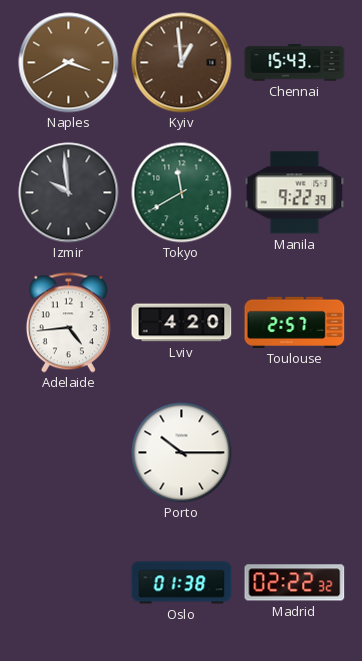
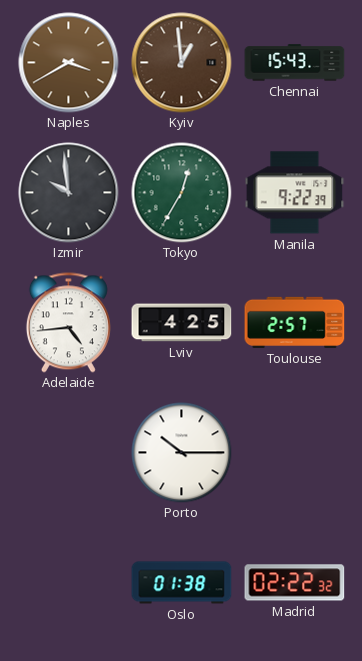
Tokyo: 11:40 -> 12:35 (182, 193)
Lviv: 4:20 -> 4:25 (182, 323)
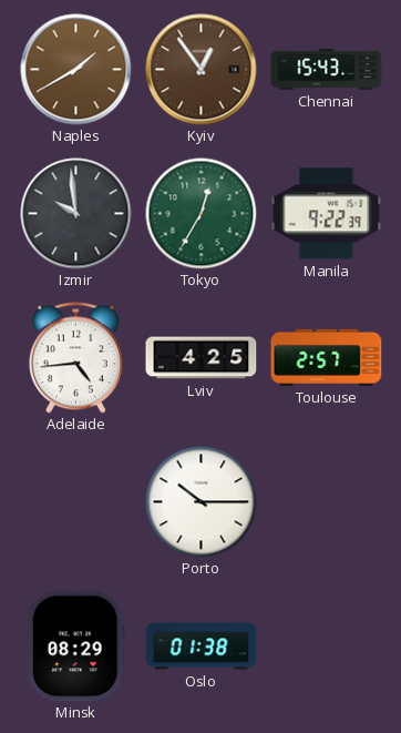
Naples: 3:40 -> 1:40 (76, 70)
Kyiv: 12:59 -> 12:54 (202, 70)
Minsk: none -> 08:29 (75, 647)
Madrid: 02:22 -> none (295, 583)
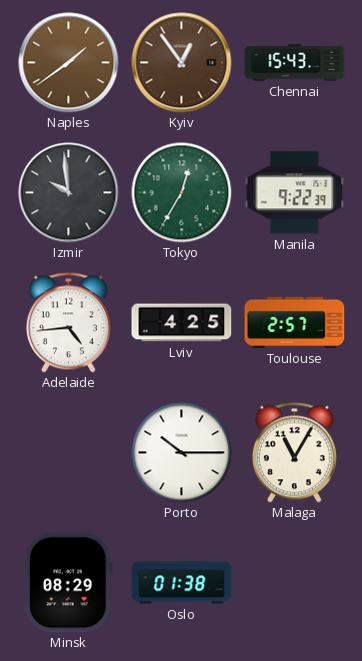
Naples: 1:40 -> 1:39 (69, 63)
Malaga: none -> 11:05 (294, 453)
